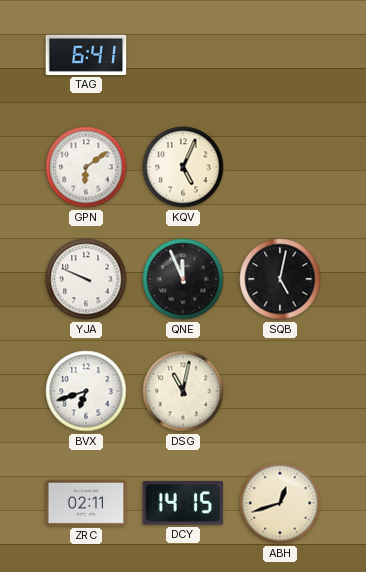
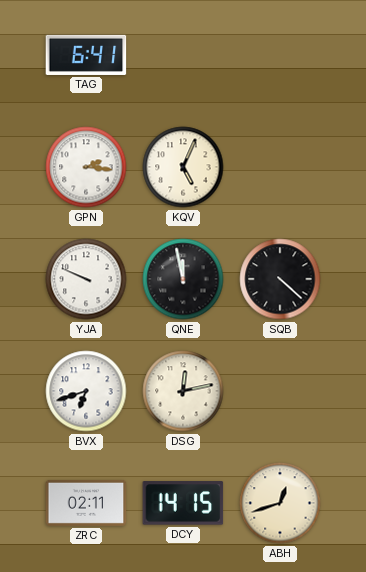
GPN: 6:09 -> 2:16 (86, 167)
QNE: 11:56 -> 11:58 (183, 279)
SQB: 5:02 -> 4:22 (280, 279)
DSG: 11:02 -> 12:13 (183, 391)
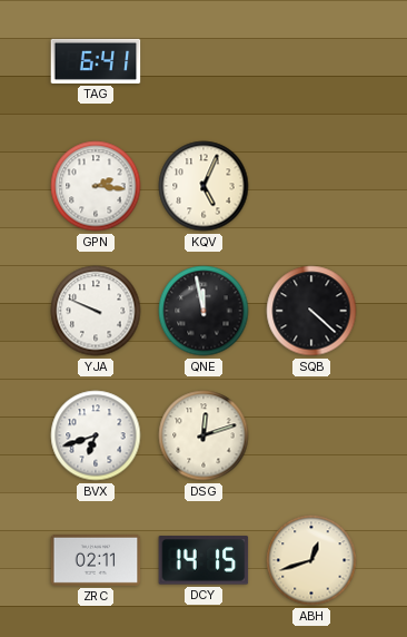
DSG: 12:13 -> 12:12 (203, 435)
